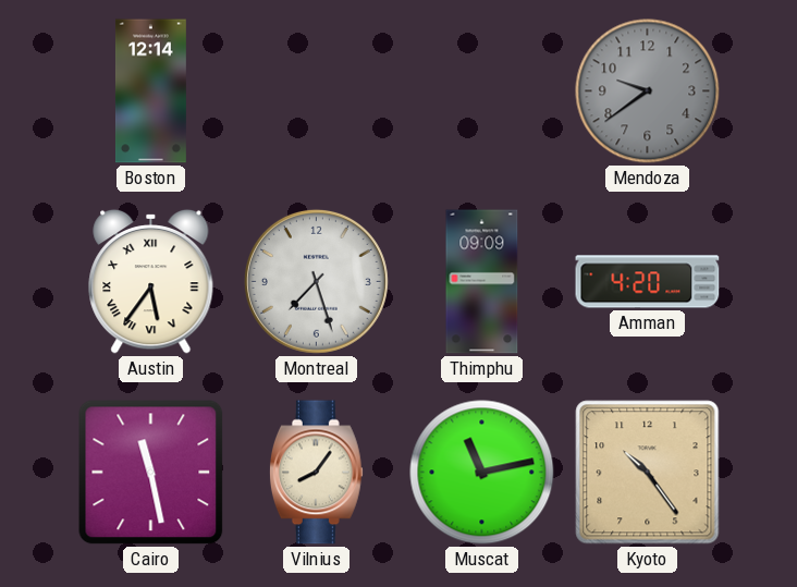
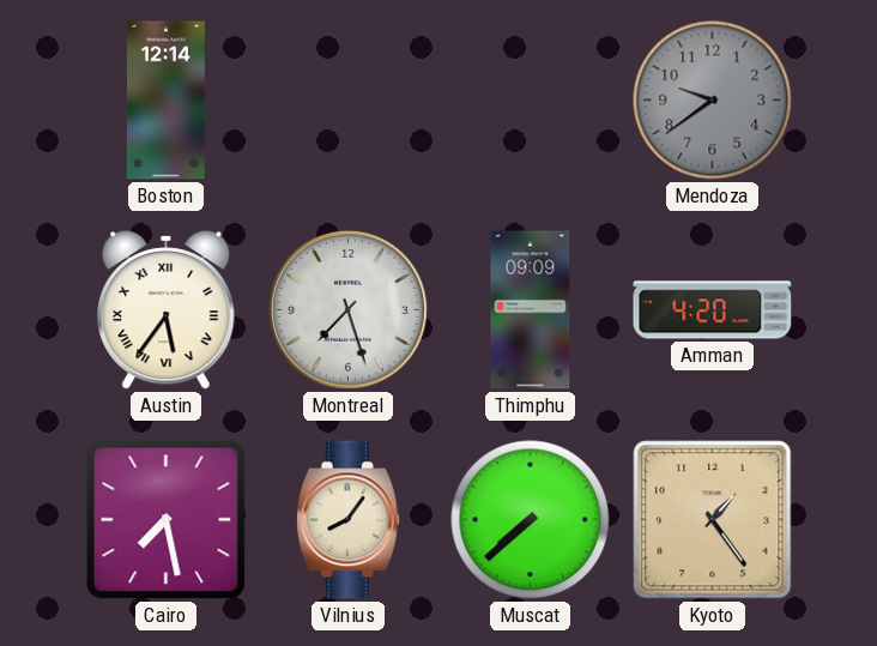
Cairo: 11:28 -> 7:28 (167, 520)
Muscat: 11:13 -> 7:38 (531, 520)
Kyoto: 10:24 -> 1:24 (713, 520)
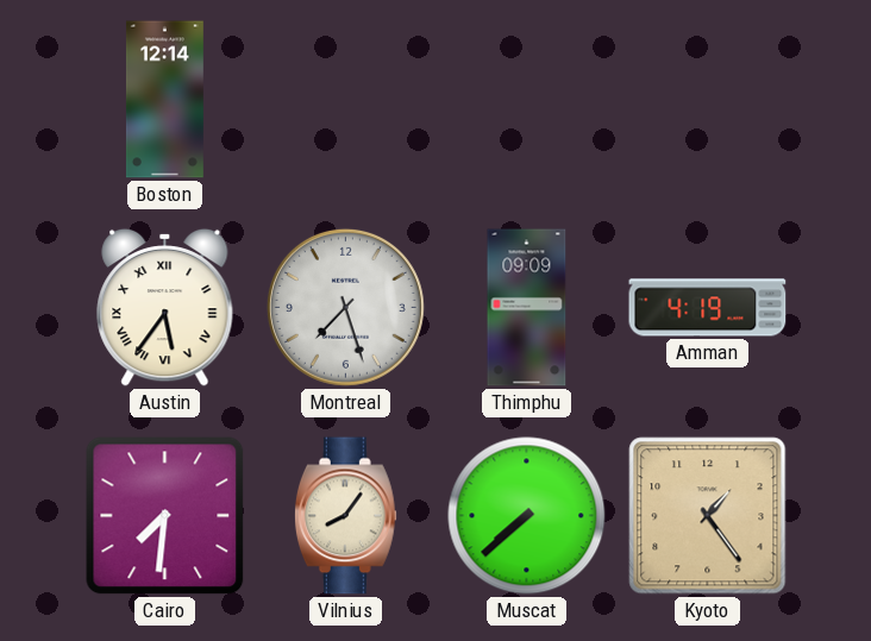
Mendoza: 9:39 -> none (713, 101)
Amman: 4:20 -> 4:19 (708, 308)
Cairo: 7:28 -> 7:31 (165, 516)
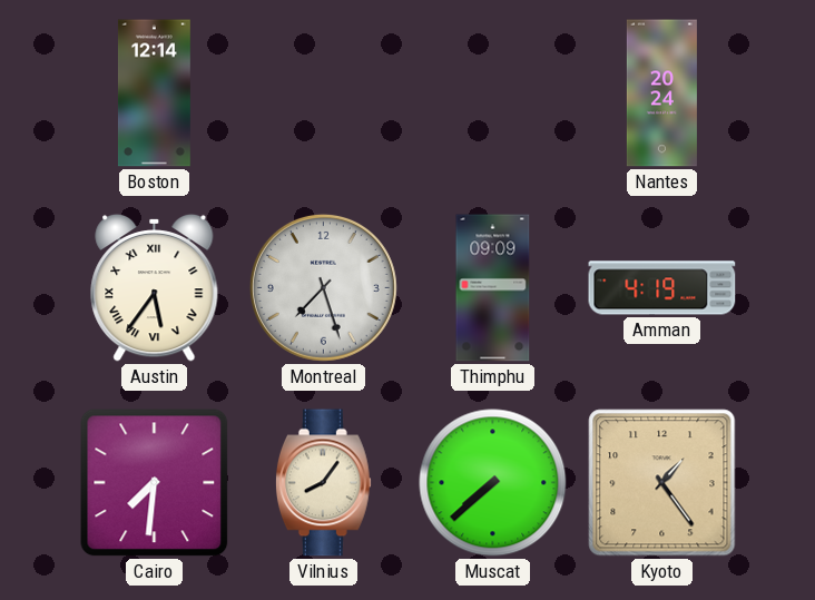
Nantes: none -> 20:24 (661, 94)
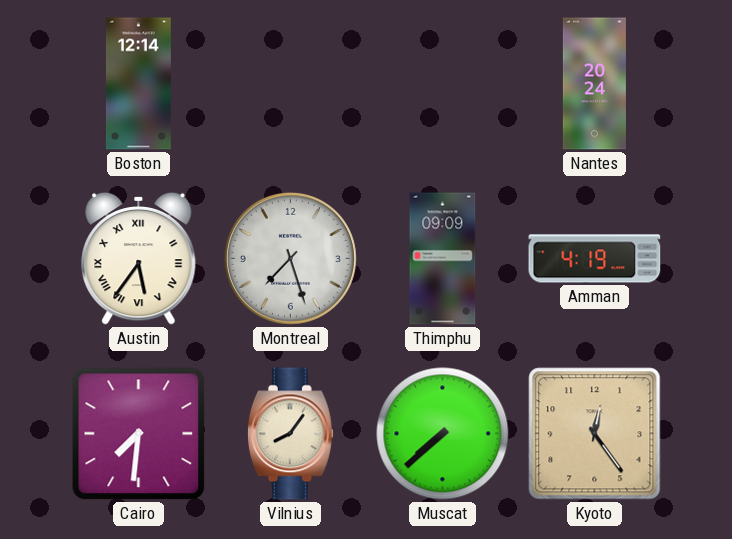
Kyoto: 1:24 -> 12:24 (595, 434)
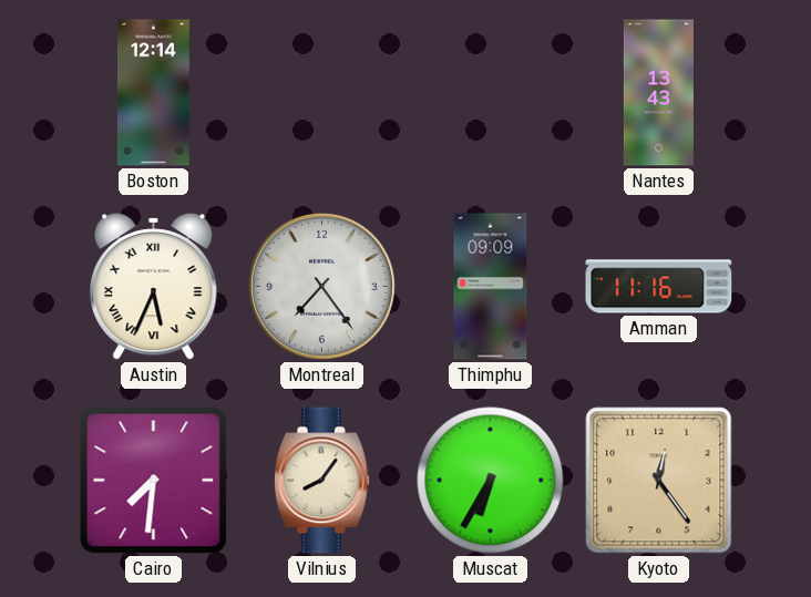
Nantes: 20:24 -> 13:43 (658, 93)
Austin: 5:36 -> 5:34 (154, 286)
Montreal: 7:27 -> 7:24 (321, 286)
Amman: 4:19 -> 11:16 (659, 287)
Muscat: 7:38 -> 6:35 (491, 481)
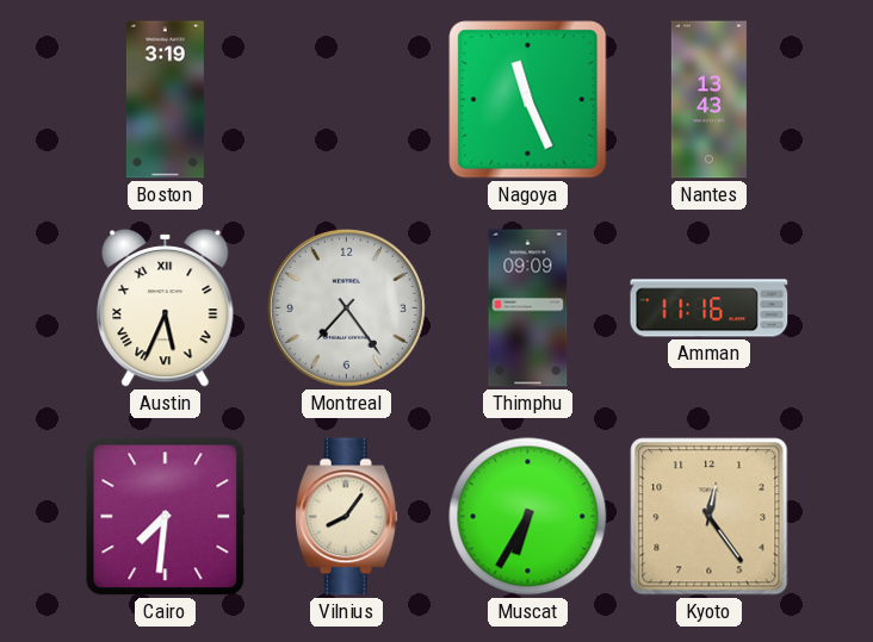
Boston: 12:14 -> 3:19 (165, 100)
Nagoya: none -> 11:26 (528, 100)
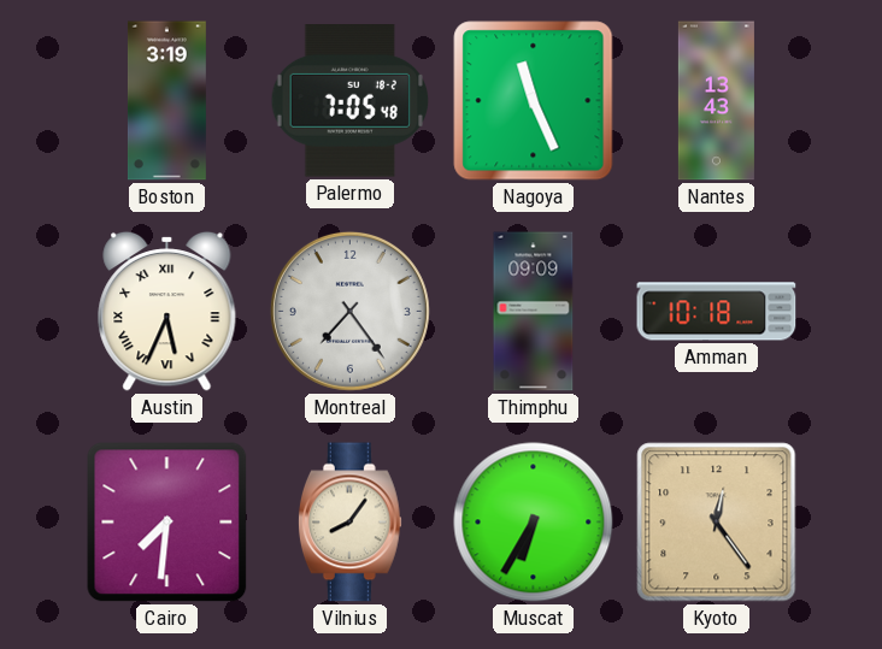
Palermo: none -> 7:05 (349, 101)
Amman: 11:16 -> 10:18 (717, 312)
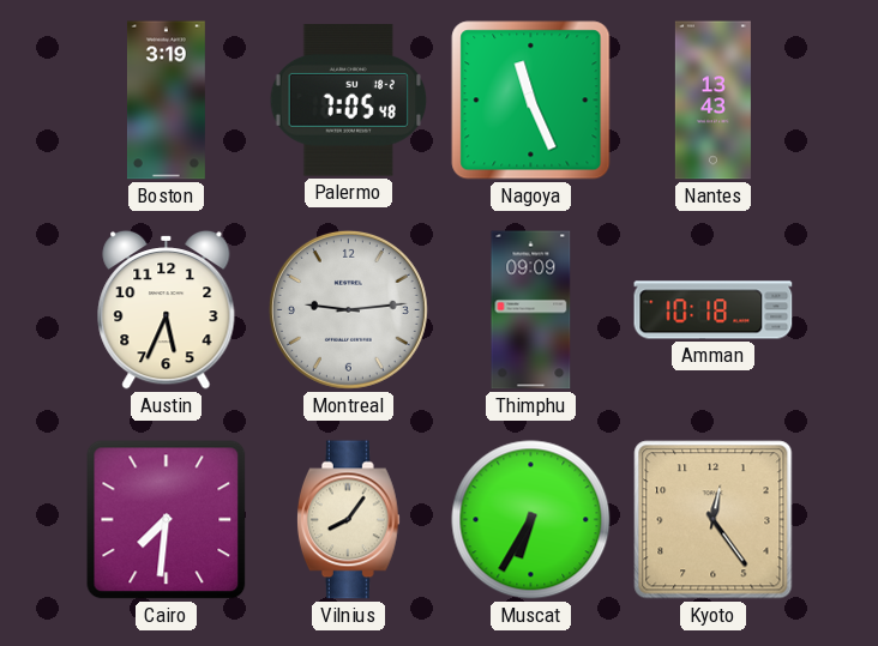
Austin numerals: Roman -> Arabic (167, 309)
Montreal: 7:24 -> 9:14 (348, 309)
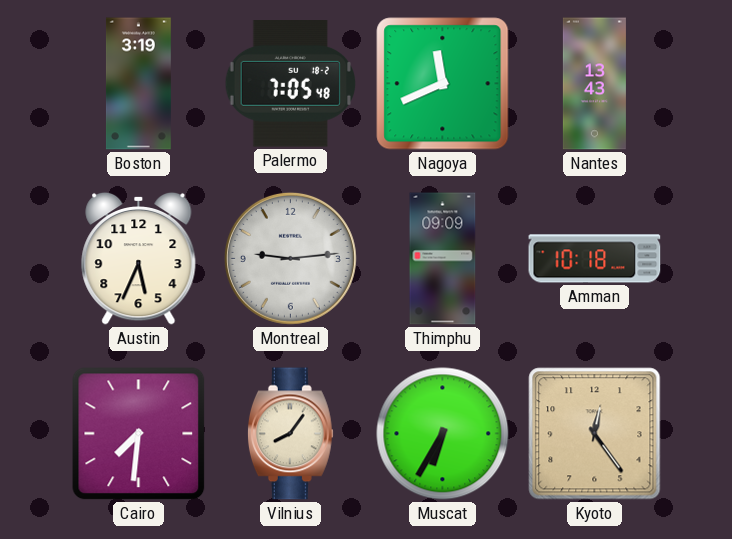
Nagoya: 11:26 -> 11:41 (443, 84)
